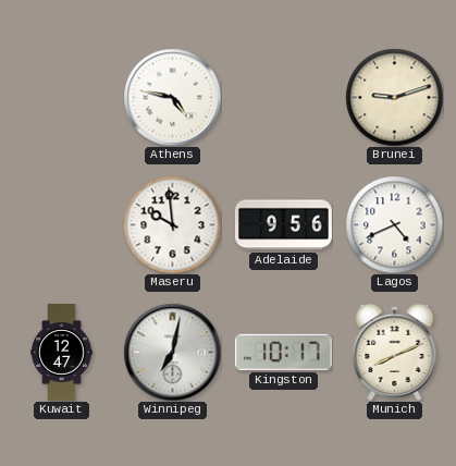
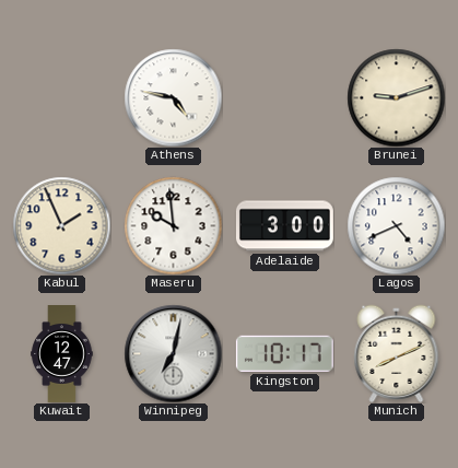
Kabul: none -> 1:56 (61, 225)
Adelaide: 9:56 -> 3:00 (284, 226)
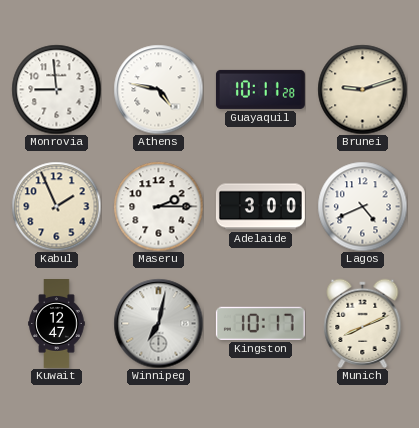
Monrovia: none -> 8:59 (56, 89)
Guayaquil: none -> 10:11 (260, 89)
Maseru: 9:59 -> 2:15 (158, 206)
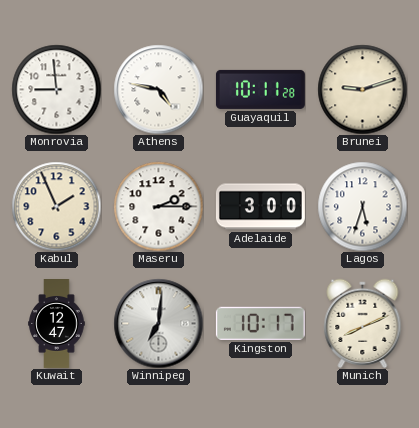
Lagos: 4:41 -> 5:33 (362, 206)
Winnipeg: 7:02 -> 7:01 (158, 323)
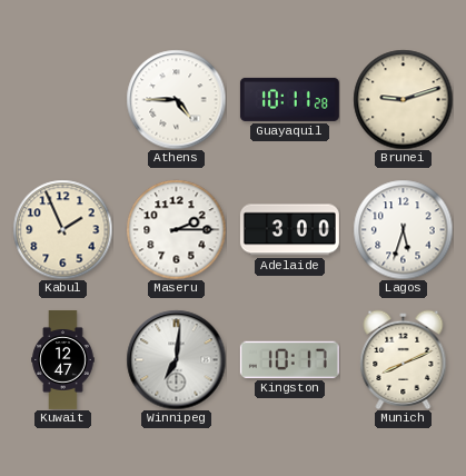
Monrovia: 8:59 -> none (56, 89)
Athens: 4:47 -> 4:45 (176, 99)
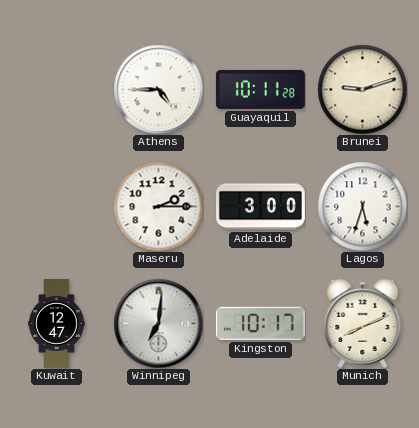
Kabul: 1:56 -> none (62, 229)
